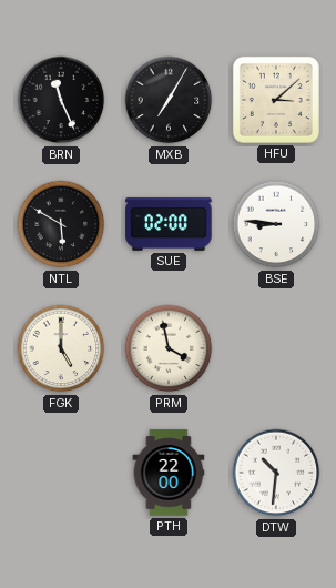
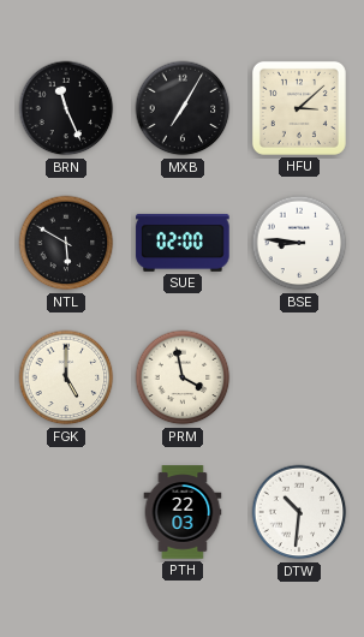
PTH: 22:00 -> 22:03 (183, 512)
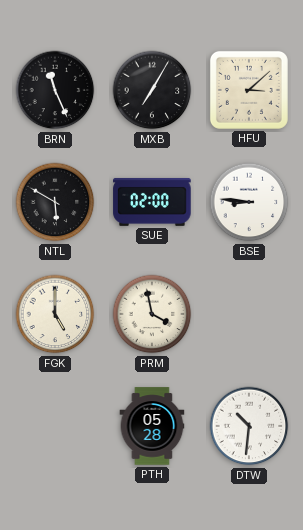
PTH: 22:03 -> 05:28 (152, 426)
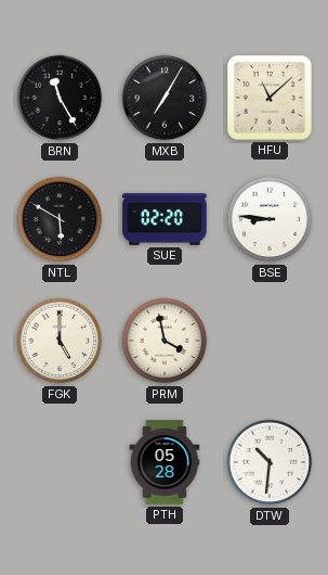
BRN: 11:26 -> 11:25 (60, 98)
HFU: 3:08 -> 11:08 (270, 98)
SUE: 02:00 -> 02:20 (165, 219)
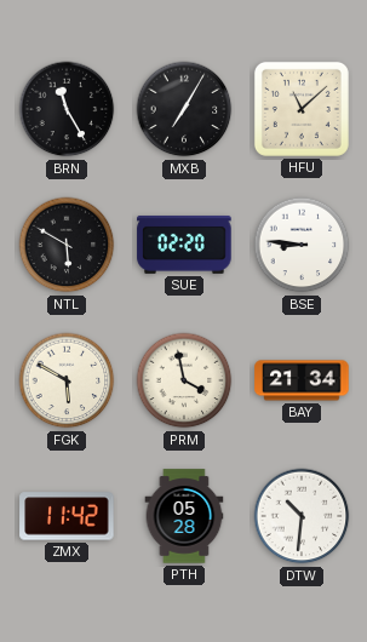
FGK: 5:00 -> 5:50 (67, 380)
BAY: none -> 21:34 (302, 380)
ZMX: none -> 11:42 (67, 516)
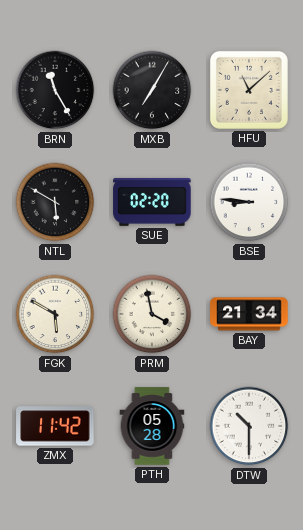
DTW: 10:31 -> 10:30 (249, 426)
